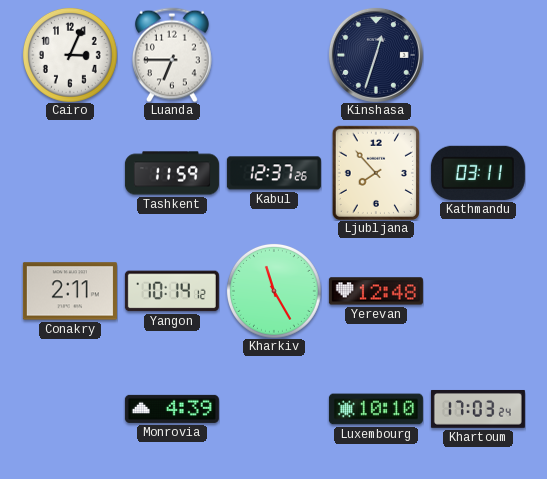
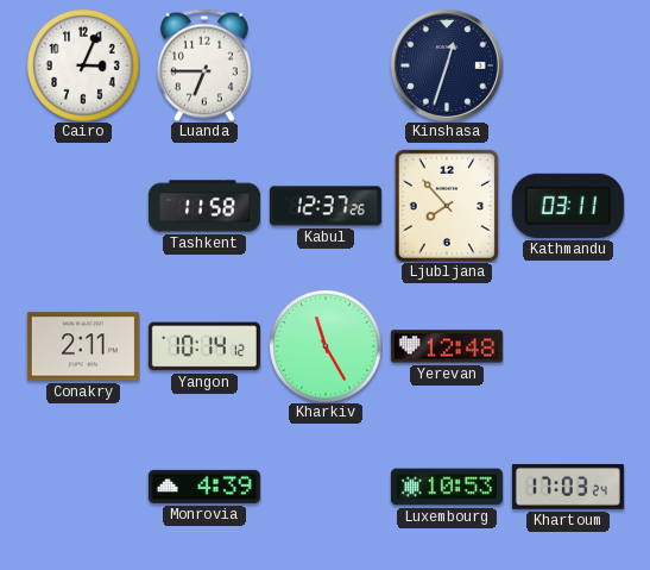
Tashkent: 11:59 -> 11:58 (204, 206)
Luxembourg: 10:10 -> 10:53 (447, 487)
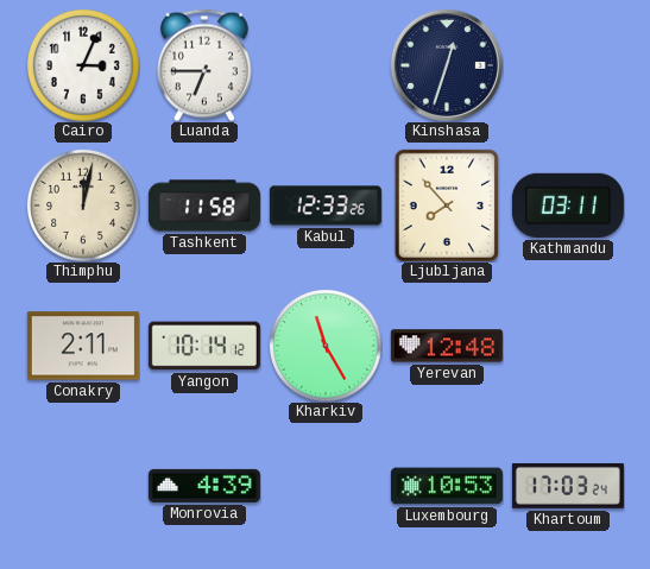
Thimphu: none -> 12:02 (83, 206)
Kabul: 12:37 -> 12:33 (326, 206)
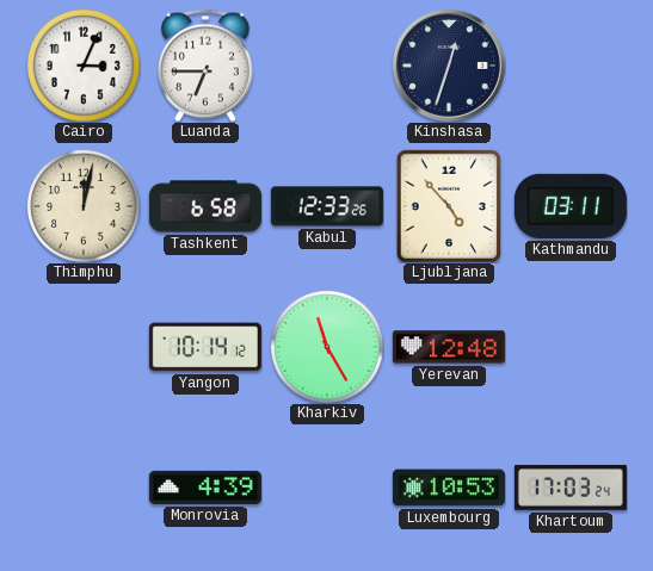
Tashkent: 11:58 -> 6:58 (205, 206)
Ljubljana: 7:53 -> 4:53 (449, 205)
Conakry: 2:11 -> none (83, 346)
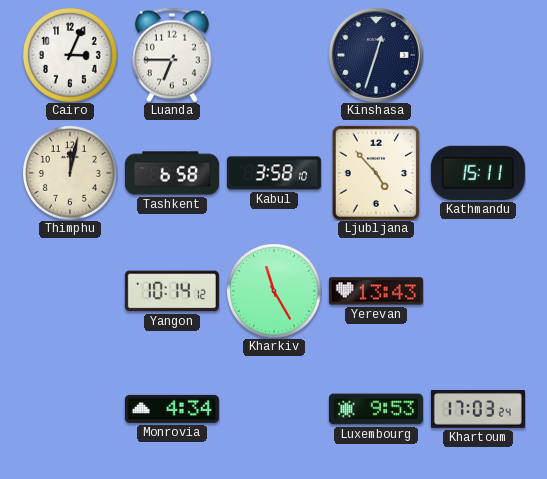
Kabul: 12:33 -> 3:58 (274, 173)
Kathmandu: 03:11 -> 15:11 (478, 173)
Yerevan: 12:48 -> 13:43 (376, 291)
Monrovia: 4:39 -> 4:34 (172, 409)
Luxembourg: 10:53 -> 9:53 (376, 409)
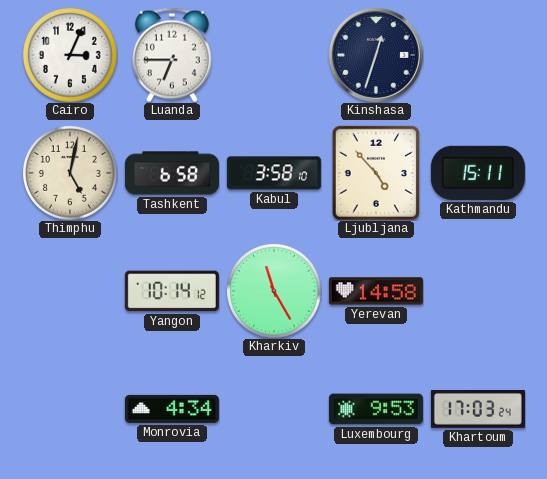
Thimphu: 12:02 -> 5:02 (70, 173)
Yerevan: 13:43 -> 14:58 (376, 291)
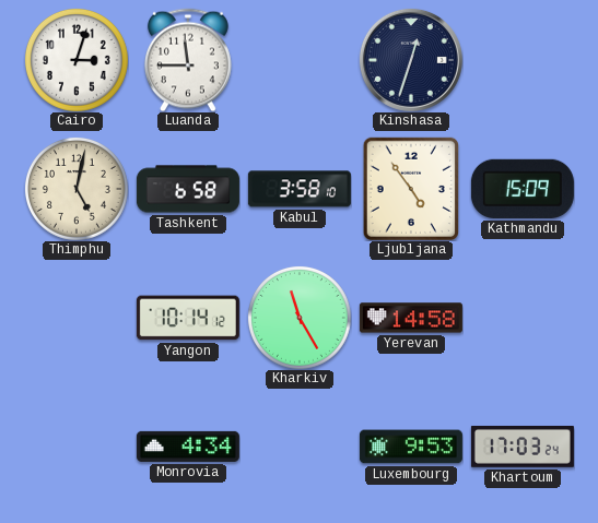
Cairo: 3:04 -> 3:03 (77, 60)
Luanda: 6:45 -> 11:45 (188, 60)
Ljubljana: 4:53 -> 4:54 (411, 188)
Kathmandu: 15:11 -> 15:09 (523, 189)
